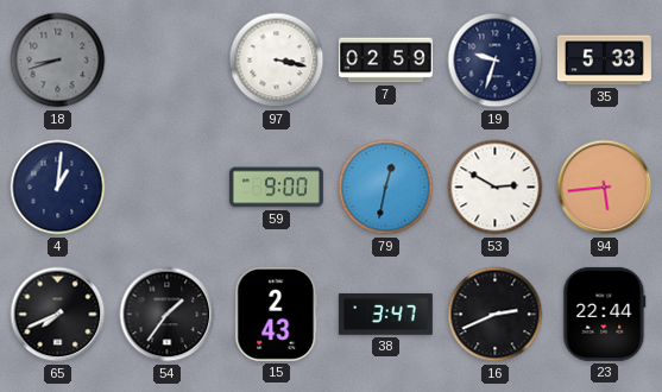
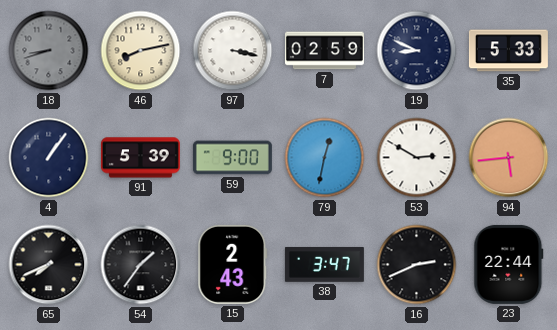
46: none -> 8:13 (141, 51)
19: 9:33 -> 8:49 (417, 51)
4: 1:01 -> 1:06 (49, 158)
91: none -> 5:39 (140, 158)
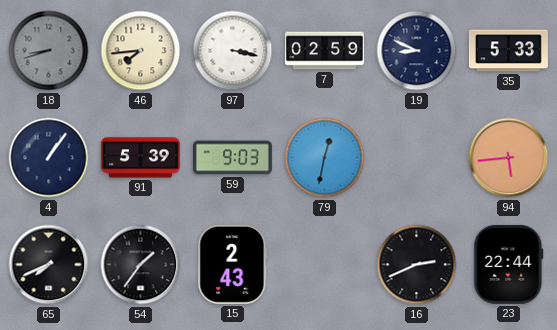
46: 8:13 -> 7:44 (141, 51)
59: 9:00 -> 9:03 (232, 158)
53: 2:50 -> none (417, 158)
38: 3:47 -> none (324, 265)
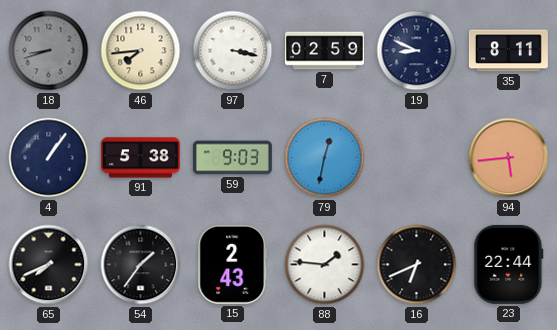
35: 5:33 -> 8:11 (508, 51)
91: 5:39 -> 5:38 (140, 158)
88: none -> 1:46 (325, 265)
16: 2:41 -> 6:41 (417, 265)
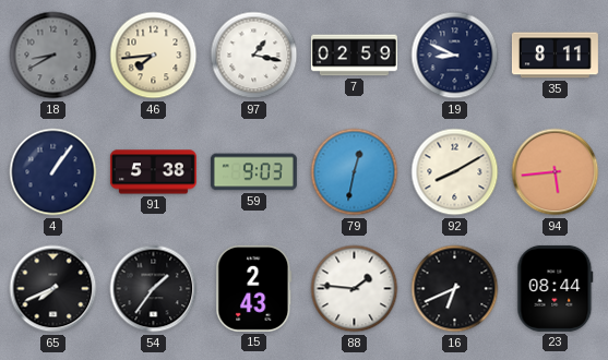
18: 8:42 -> 8:40 (53, 56)
97: 3:17 -> 1:17 (254, 56)
92: none -> 8:10 (455, 172)
23: 22:44 -> 08:44 (556, 288)
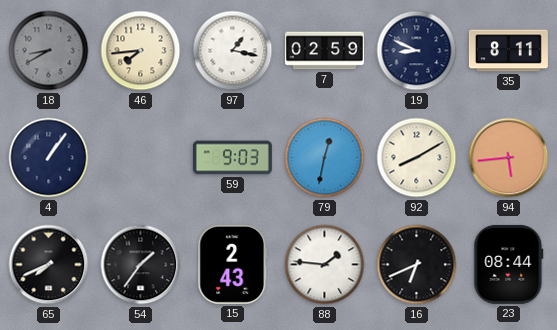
91: 5:38 -> none (153, 172)
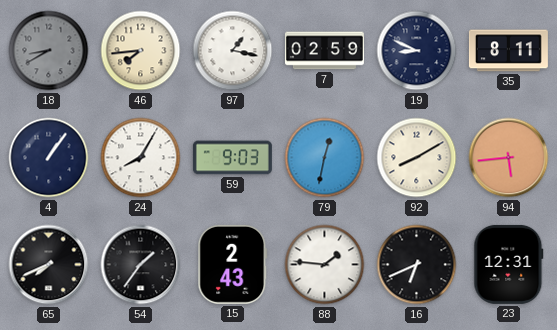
24: none -> 8:05 (141, 158)
23: 08:44 -> 12:31 (509, 264)
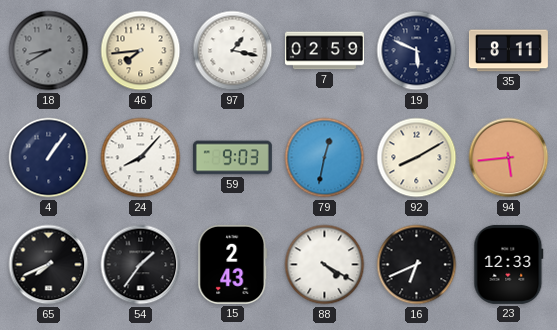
19: 8:49 -> 5:49 (417, 51)
24: 8:05 -> 8:07 (141, 158)
88: 1:46 -> 4:20 (325, 265)
23: 12:31 -> 12:33 (509, 264)
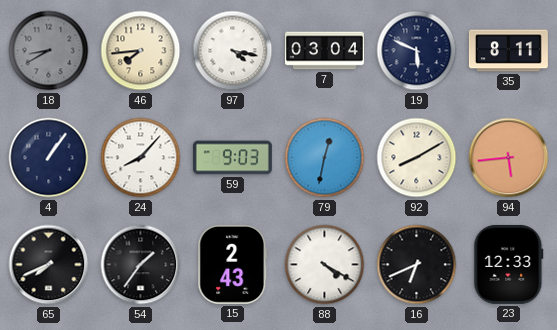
97: 1:17 -> 4:17 (233, 51)
7: 02:59 -> 03:04 (324, 51)
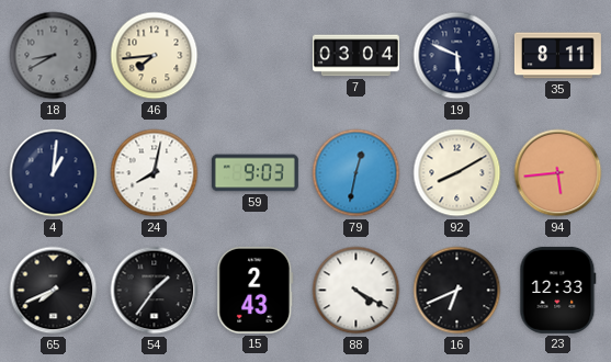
97: 4:17 -> none (233, 51)
4: 1:06 -> 1:01 (54, 173)
24: 8:07 -> 8:02 (155, 173)
